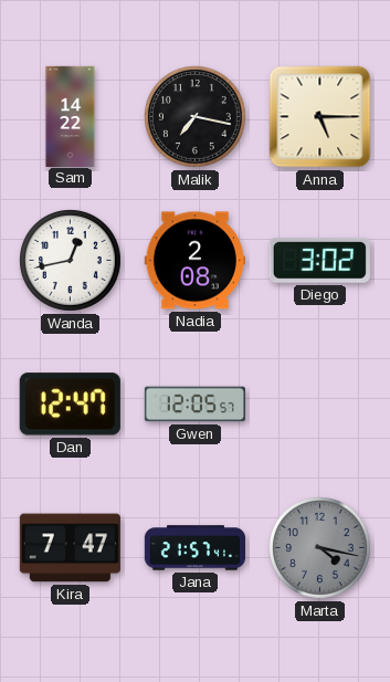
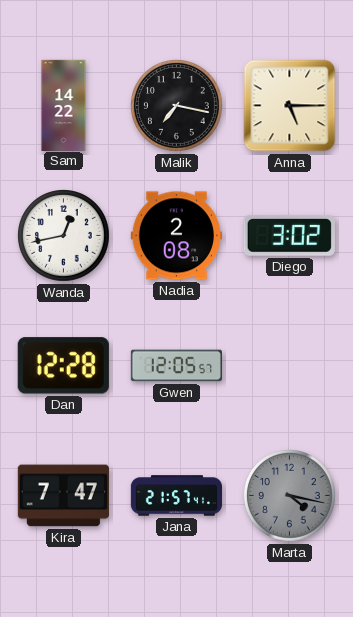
Dan: 12:47 -> 12:28 (63, 366)
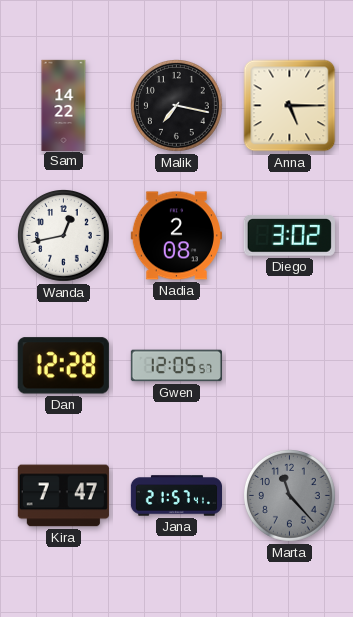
Marta: 4:17 -> 11:23 (290, 496)
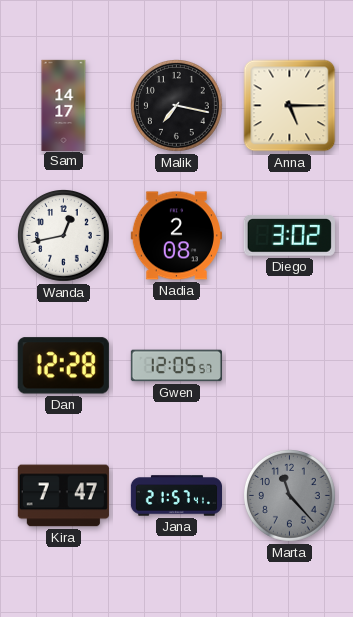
Sam: 14:22 -> 14:17 (64, 105)
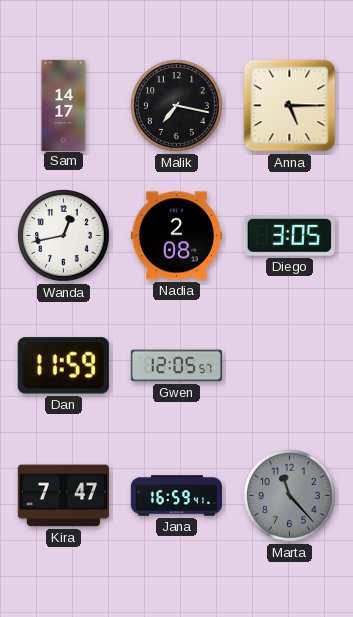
Diego: 3:02 -> 3:05 (289, 236)
Dan: 12:28 -> 11:59 (63, 366)
Jana: 21:57 -> 16:59 (176, 496)
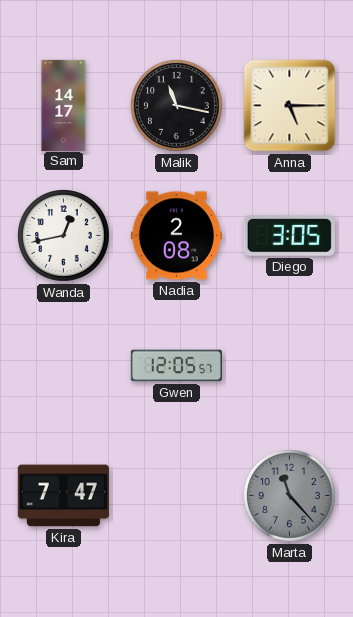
Malik: 7:17 -> 11:17 (177, 106)
Dan: 11:59 -> none (63, 366)
Jana: 16:59 -> none (176, 496)
